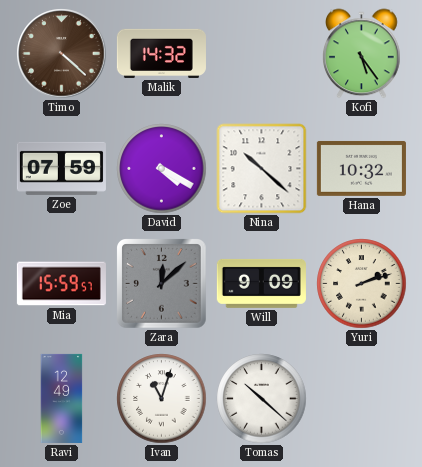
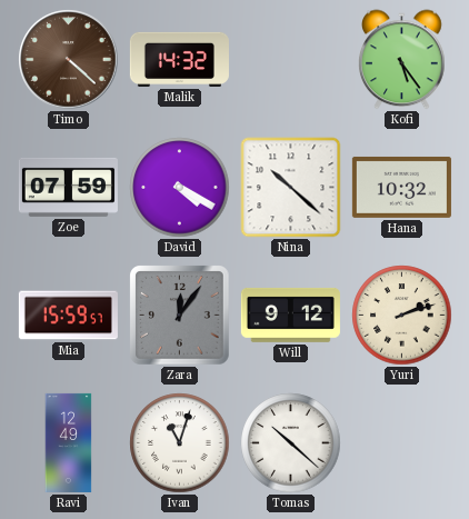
Zara: 12:08 -> 12:06 (180, 316)
Will: 9:09 -> 9:12 (290, 315)
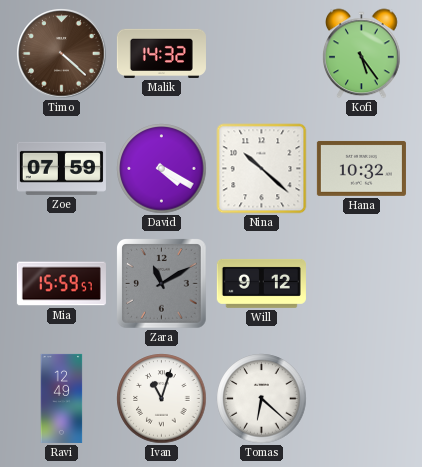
Zara: 12:06 -> 11:10 (162, 284)
Yuri: 2:12 -> none (402, 316)
Tomas: 10:22 -> 6:22 (262, 399)
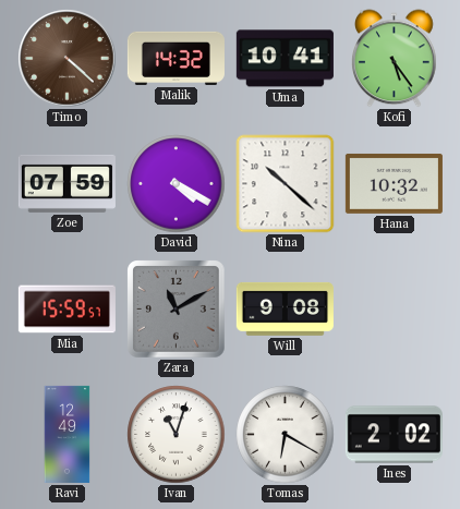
Uma: none -> 10:41 (285, 59)
Will: 9:12 -> 9:08 (285, 308)
Tomas: 6:22 -> 6:20 (286, 435)
Ines: none -> 2:02 (394, 435)
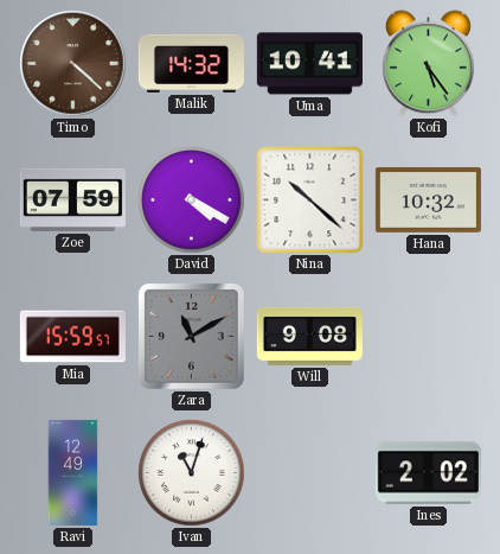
Tomas: 6:20 -> none (286, 435)
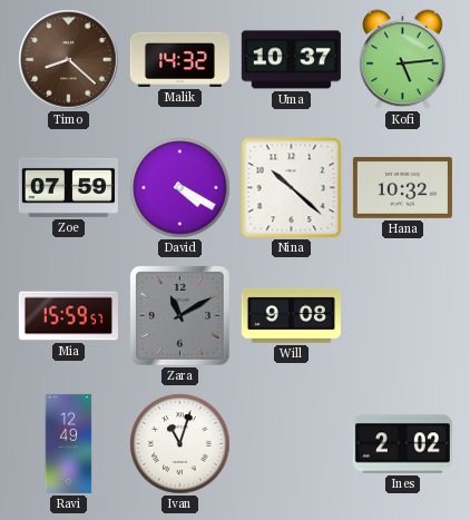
Timo: 4:22 -> 8:22 (69, 60)
Uma: 10:41 -> 10:37 (291, 60)
Kofi: 5:24 -> 5:14 (403, 60)
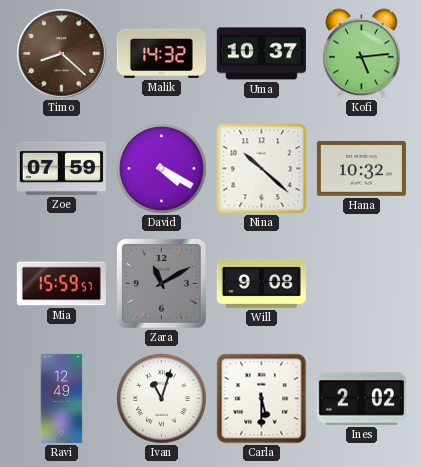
Carla: none -> 5:30 (262, 399)
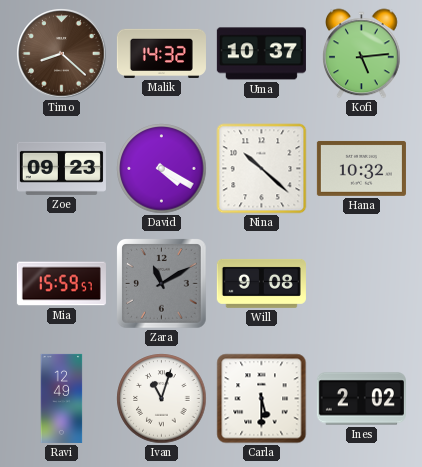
Zoe: 07:59 -> 09:23 (61, 168)
